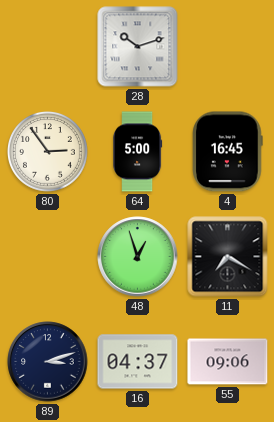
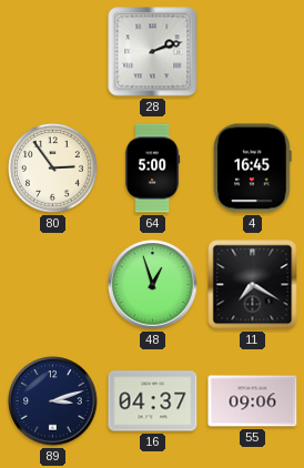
28: 10:12 -> 2:12 (153, 52)
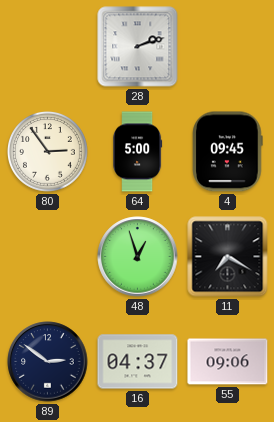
4: 16:45 -> 09:45 (228, 152)
89: 3:12 -> 2:51 (48, 362)
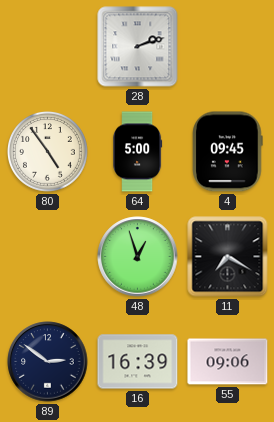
80: 2:54 -> 4:54 (48, 152)
16: 04:37 -> 16:39 (138, 362)
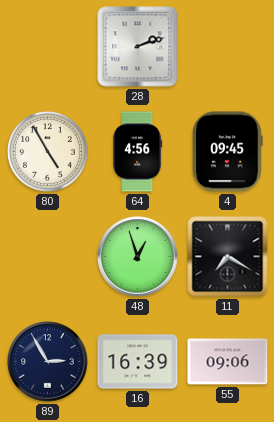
80: 4:54 -> 4:55 (48, 152)
64: 5:00 -> 4:56 (138, 152)
89: 2:51 -> 2:55 (48, 362)
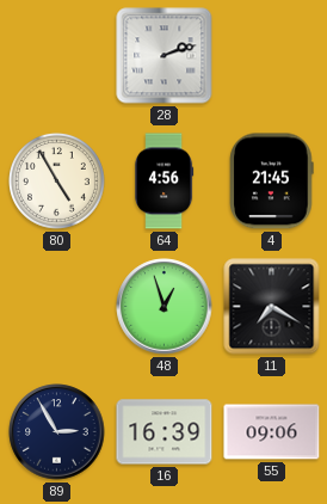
4: 09:45 -> 21:45 (272, 182)
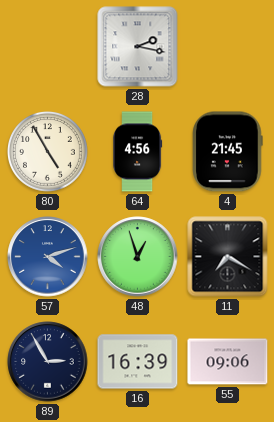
28: 2:12 -> 2:17 (138, 47)
57: none -> 4:12 (48, 257)
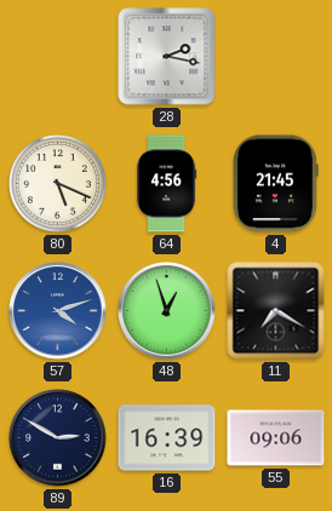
80: 4:55 -> 5:19 (58, 184)
89: 2:55 -> 2:50 (58, 438)
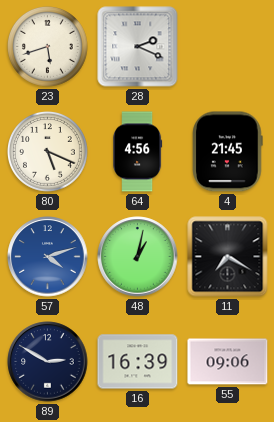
23: none -> 5:42 (48, 47)
28: 2:17 -> 2:19 (138, 47)
48: 12:57 -> 1:02 (138, 257)
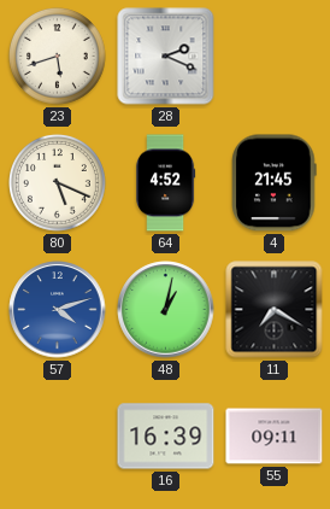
64: 4:56 -> 4:52 (166, 183)
89: 2:50 -> none (48, 362)
55: 09:06 -> 09:11 (275, 437)
